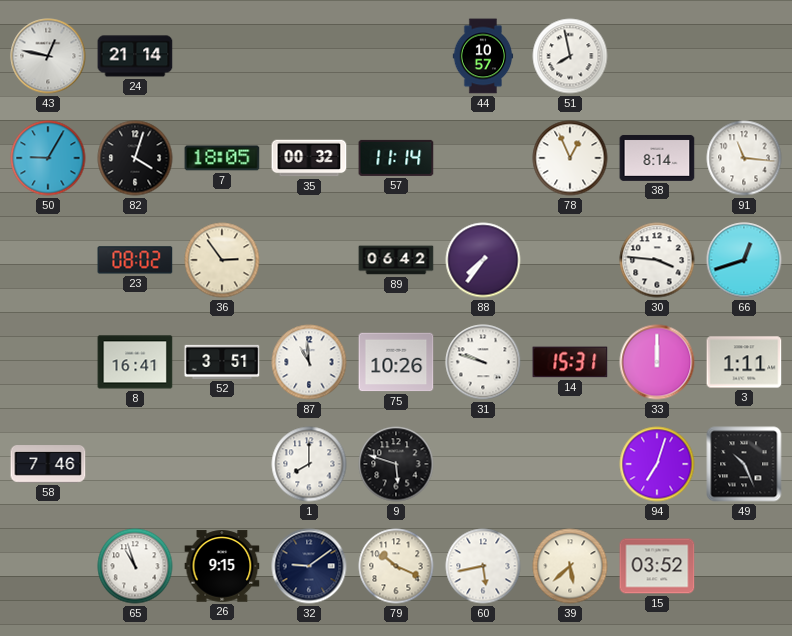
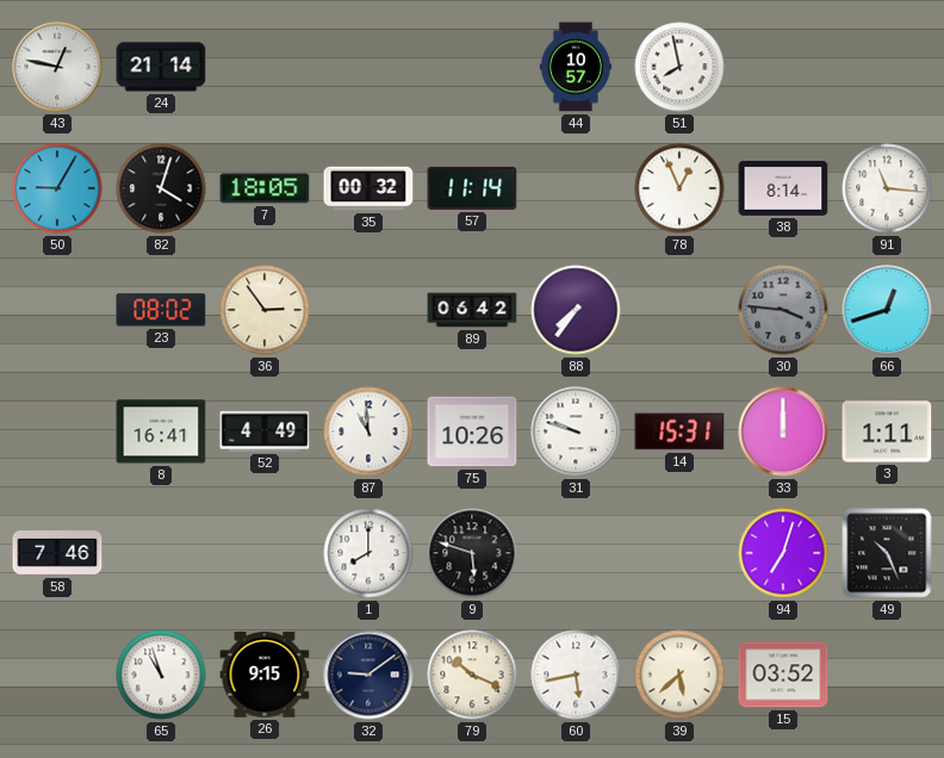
30 dial: white -> grey (783, 310)
52: 3:51 -> 4:49 (265, 431)
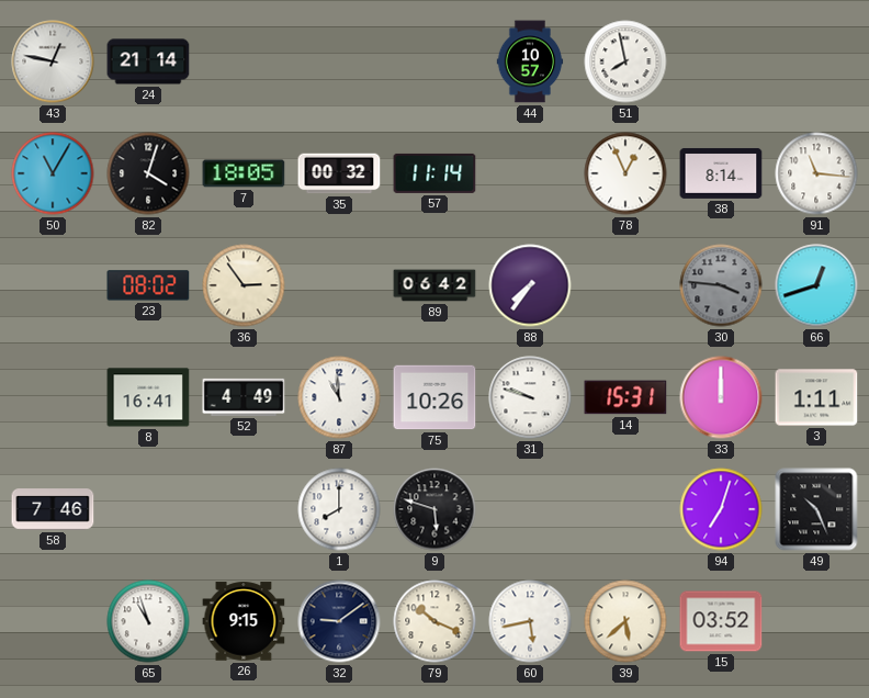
50: 9:05 -> 11:05 (53, 173)
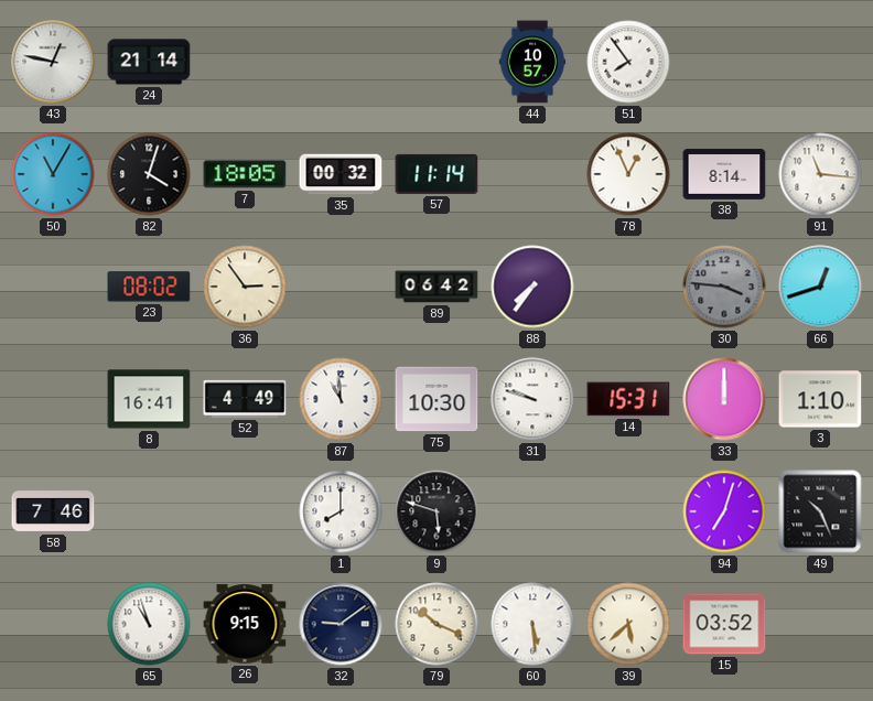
51: 7:58 -> 7:54 (628, 62)
75: 10:26 -> 10:30 (436, 399)
3: 1:11 -> 1:10 (820, 399)
60: 5:43 -> 5:29 (532, 624)
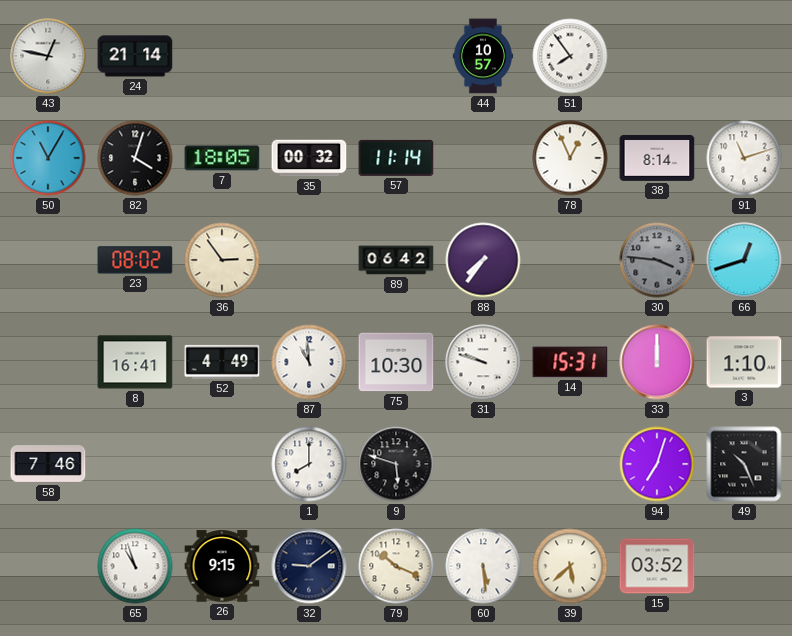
91: 11:16 -> 11:12 (744, 158)
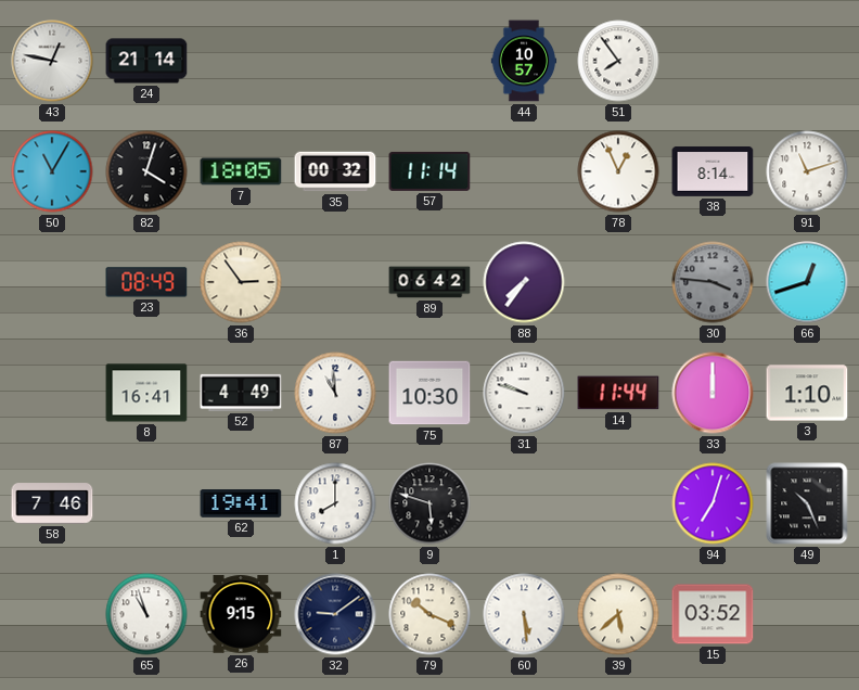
23: 08:02 -> 08:49 (146, 282)
14: 15:31 -> 11:44 (618, 393)
62: none -> 19:41 (241, 504)
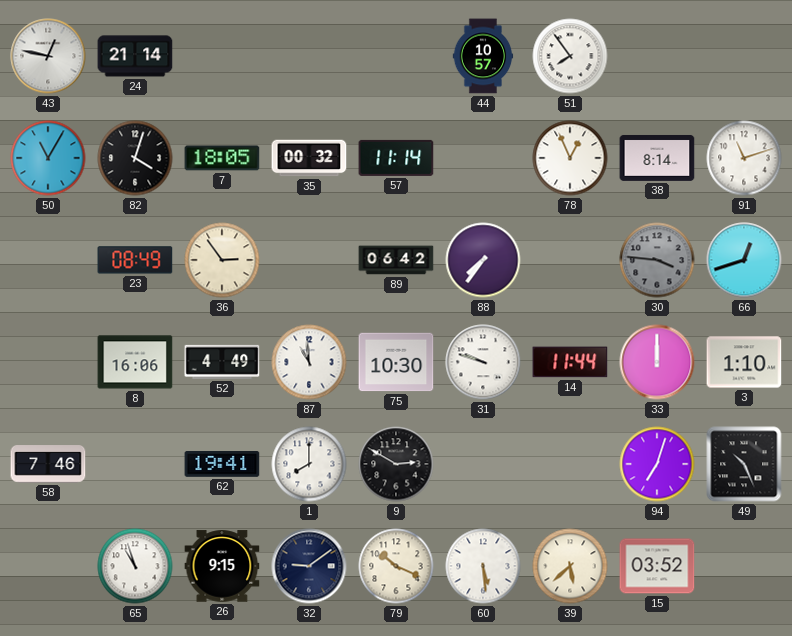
8: 16:41 -> 16:06 (135, 362)
9: 5:48 -> 2:50 (396, 464)
